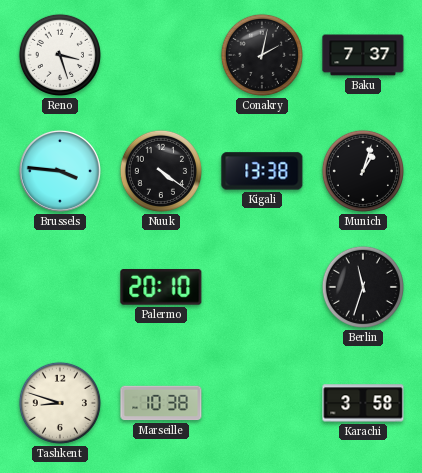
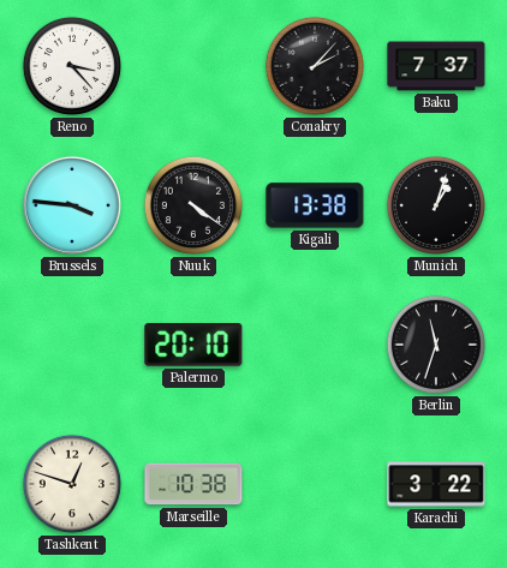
Reno: 3:27 -> 3:23 (72, 66)
Conakry: 2:02 -> 2:07 (315, 66)
Tashkent: 8:48 -> 12:48 (72, 484)
Karachi: 3:58 -> 3:22 (436, 484)
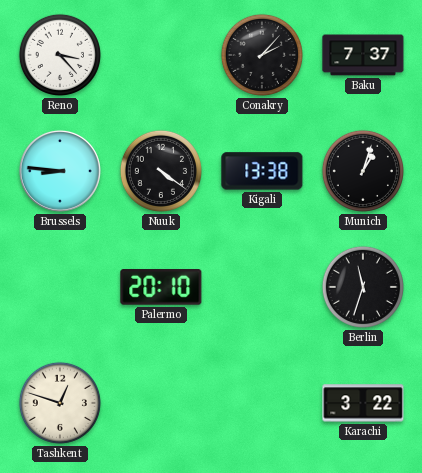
Brussels: 3:46 -> 8:46 (60, 171)
Marseille: 10:38 -> none (193, 484)
